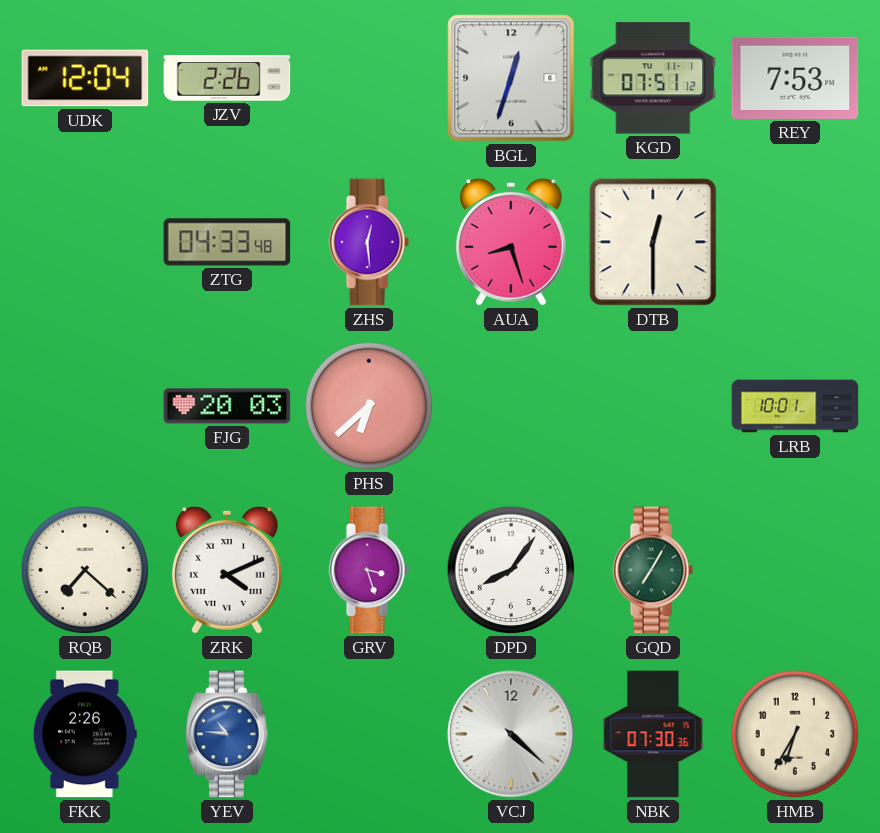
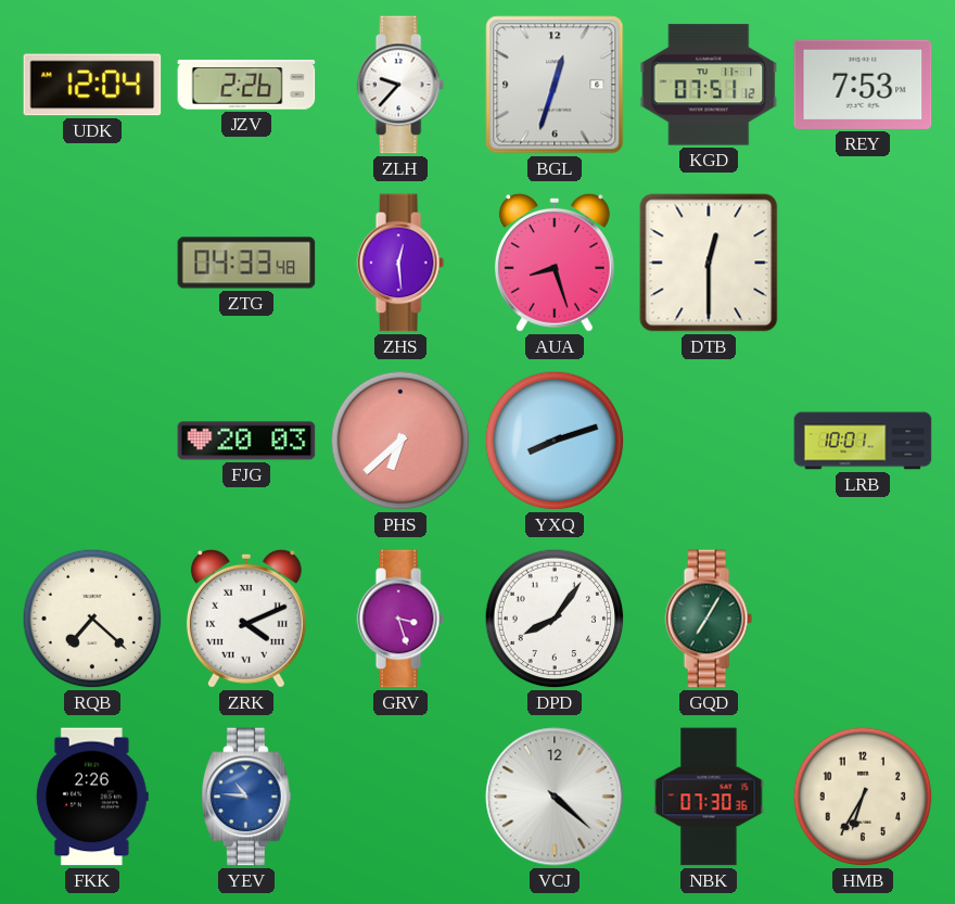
ZLH: none -> 9:37 (400, 85)
YXQ: none -> 8:12 (555, 441)
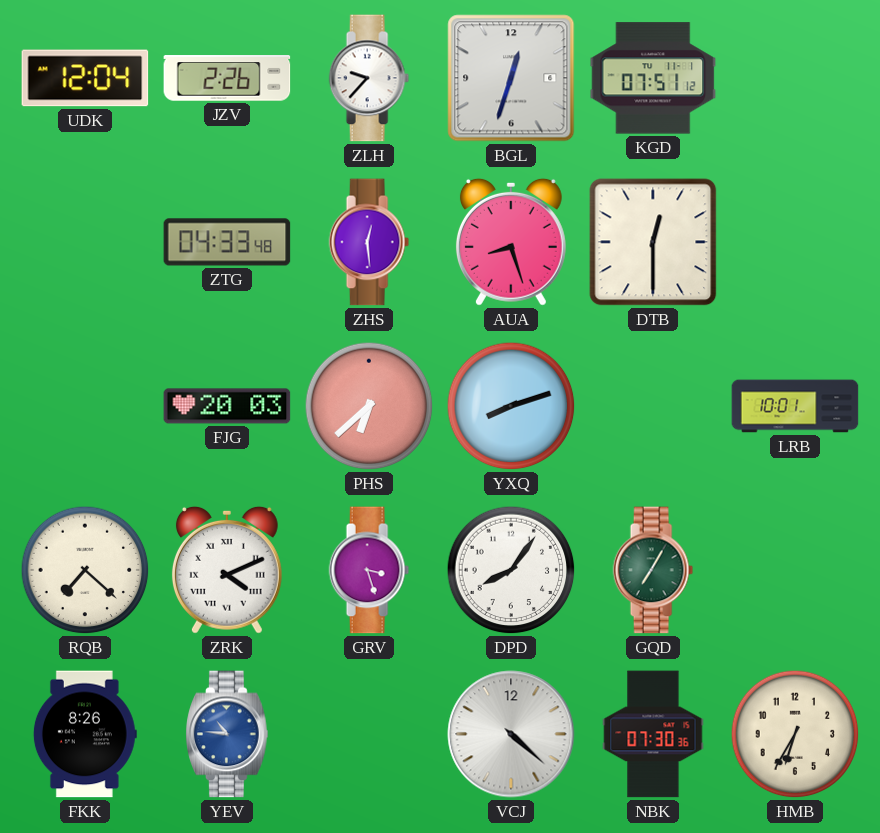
REY: 7:53 -> none (863, 85)
FKK: 2:26 -> 8:26 (85, 734)
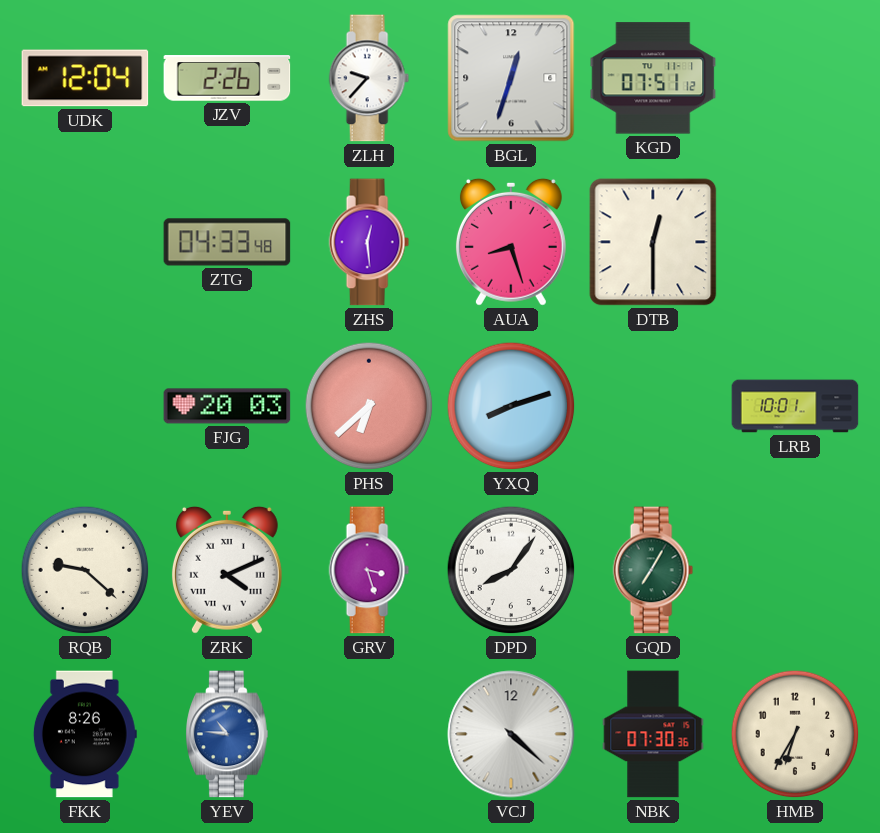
RQB: 7:22 -> 9:22 (85, 570)
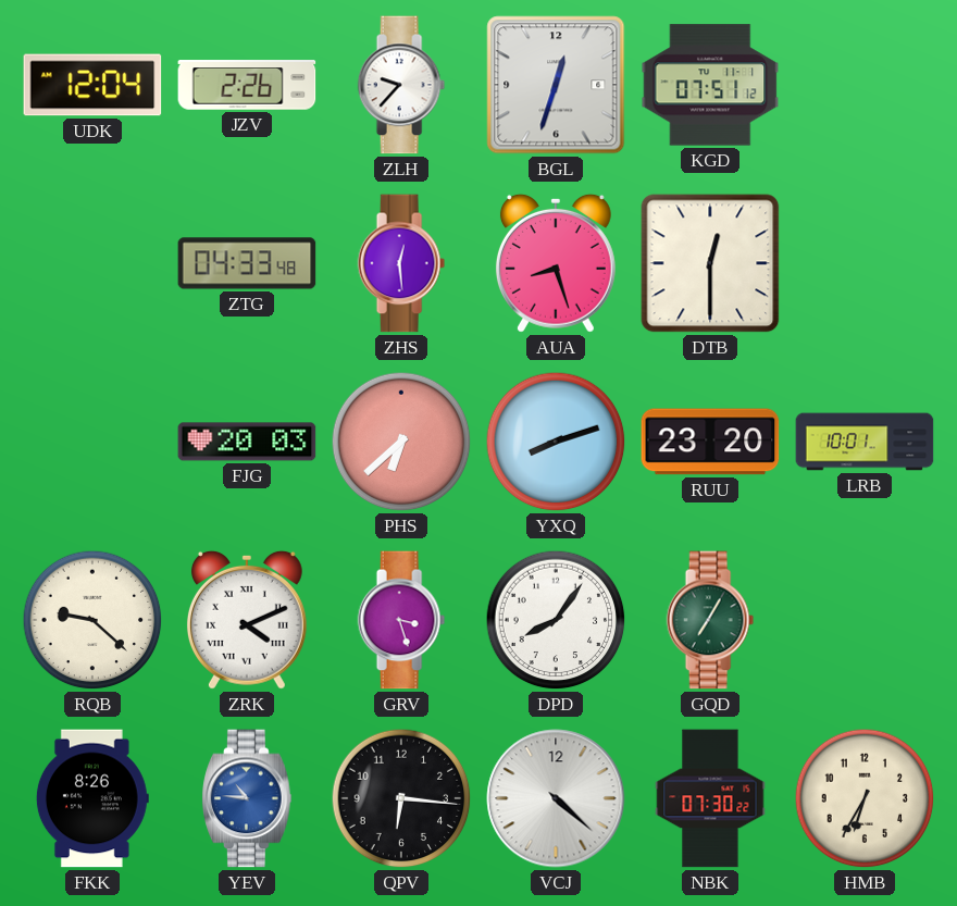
RUU: none -> 23:20 (710, 442)
QPV: none -> 6:16 (401, 798)
NBK: 07:30:36 -> 07:30:22 (710, 798)
